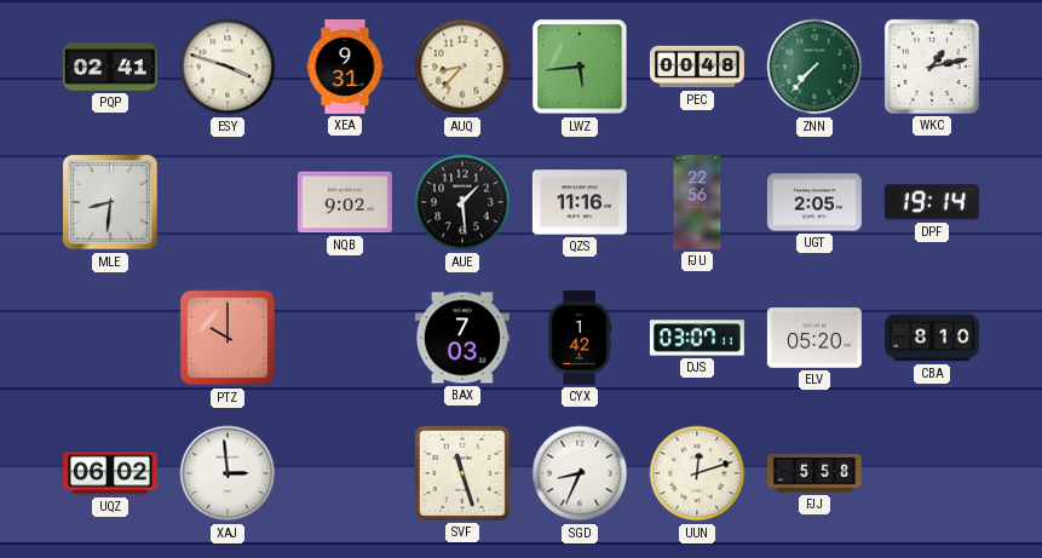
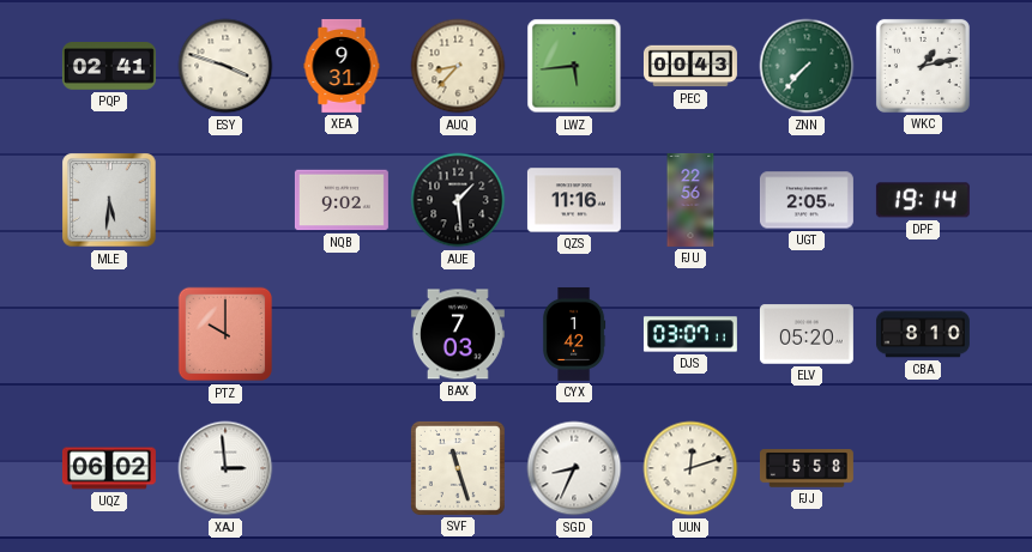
PEC: 00:48 -> 00:43 (690, 66)
MLE: 8:31 -> 5:31 (109, 200)
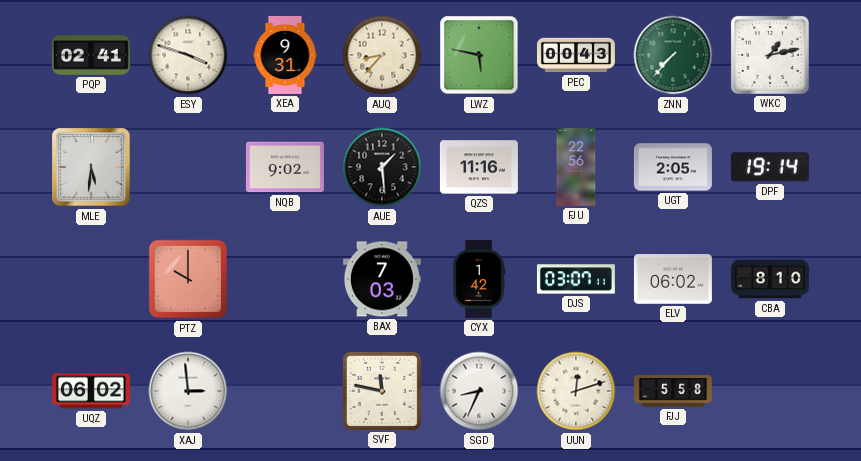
LWZ: 5:44 -> 5:47 (479, 55)
ELV: 05:20 -> 06:02 (673, 279)
SVF: 11:27 -> 11:47 (382, 391)
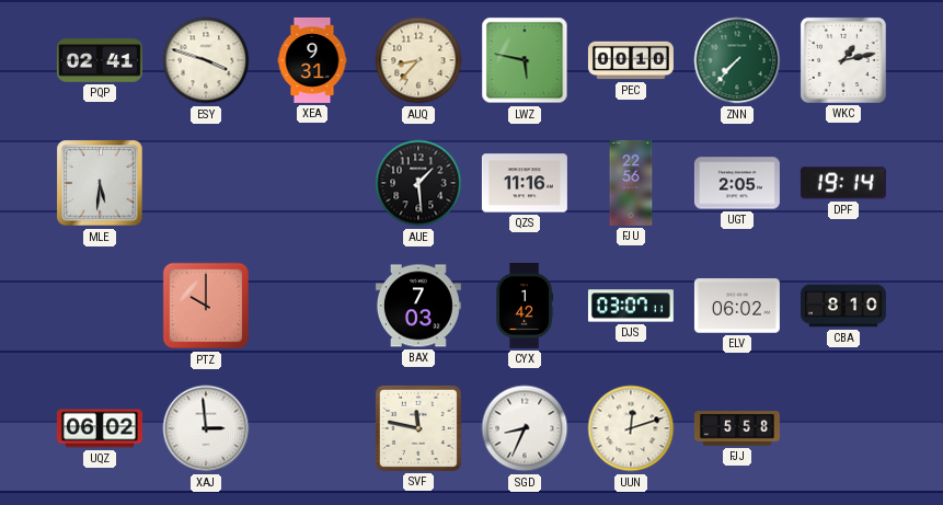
PEC: 00:43 -> 00:10 (631, 60)
NQB: 9:02 -> none (285, 167)
